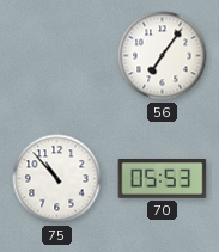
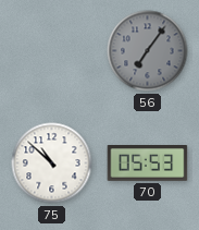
56 dial: white -> grey (148, 51)
75: 10:53 -> 10:52 (52, 164)
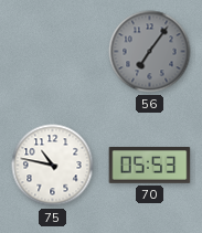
75: 10:52 -> 10:47 (53, 166)
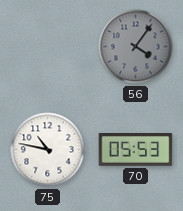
56: 7:06 -> 4:06 (136, 47)
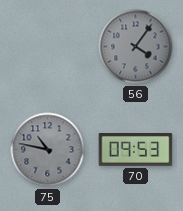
75 dial: white -> grey (48, 150)
70: 05:53 -> 09:53 (136, 150)
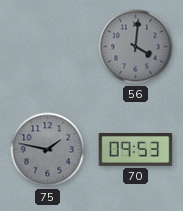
56: 4:06 -> 4:01 (136, 47)
75: 10:47 -> 1:47 (48, 150)
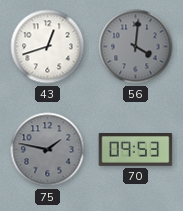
43: none -> 12:42 (48, 47)
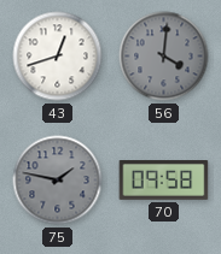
70: 09:53 -> 09:58 (164, 181)
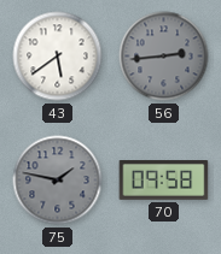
43: 12:42 -> 5:39 (58, 57)
56: 4:01 -> 2:44 (164, 57)
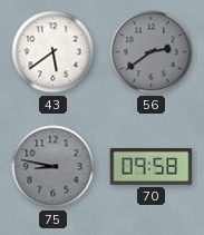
56: 2:44 -> 2:39 (152, 52)
75: 1:47 -> 8:47 (54, 167)
